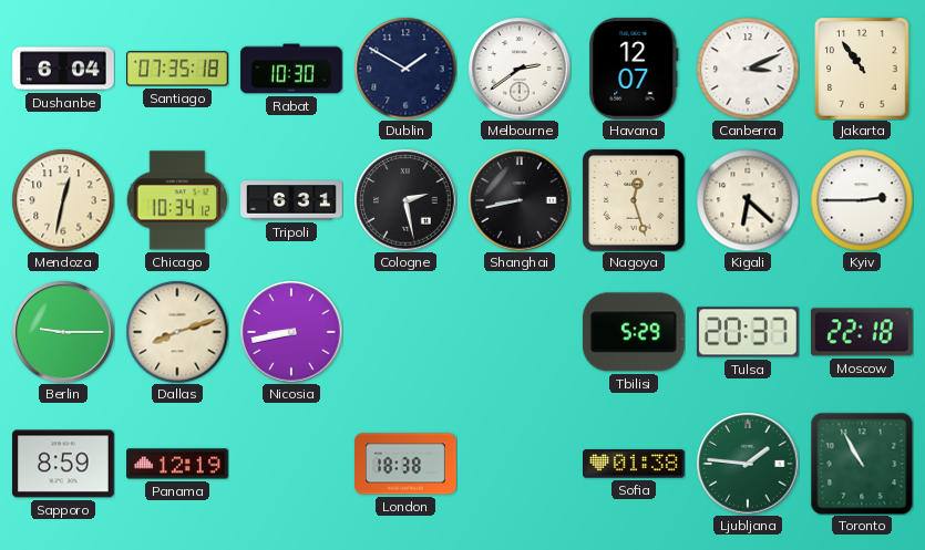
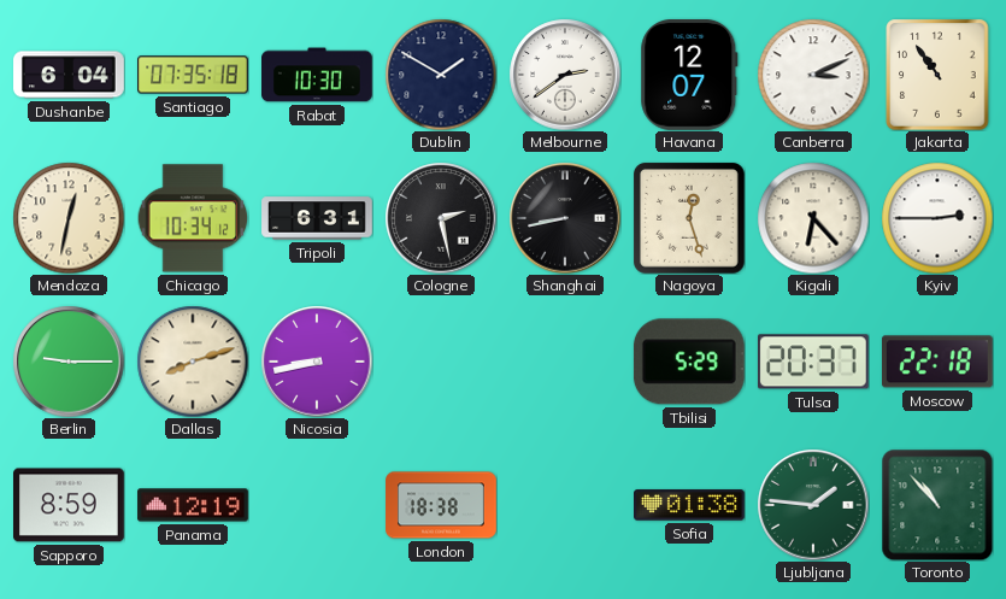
Kigali: 6:22 -> 6:23 (813, 218)
Toronto: 10:55 -> 10:53 (937, 505)
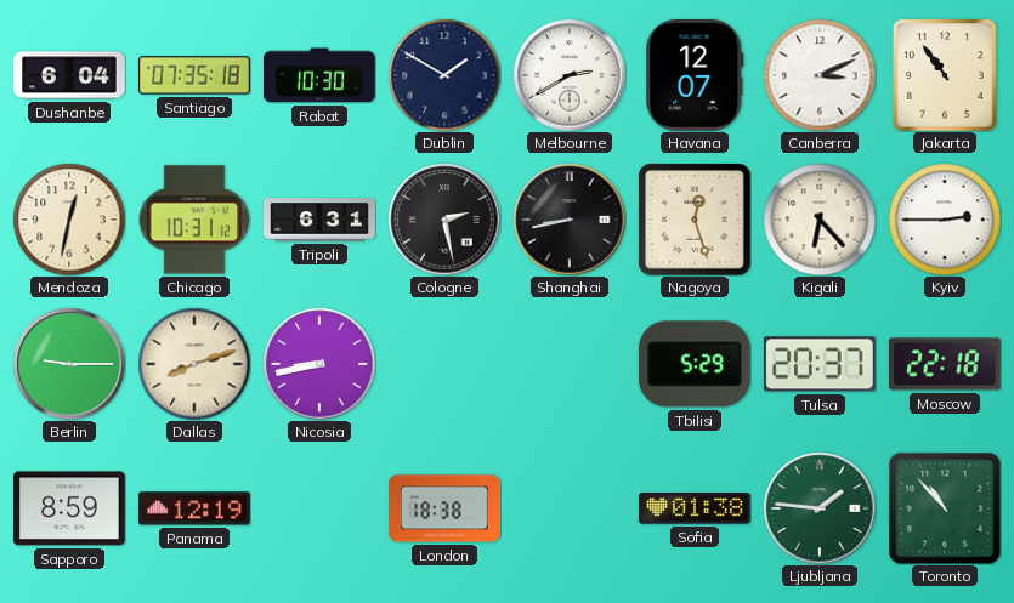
Melbourne: 2:39 -> 2:40 (570, 75)
Chicago: 10:34 -> 10:31 (194, 220)
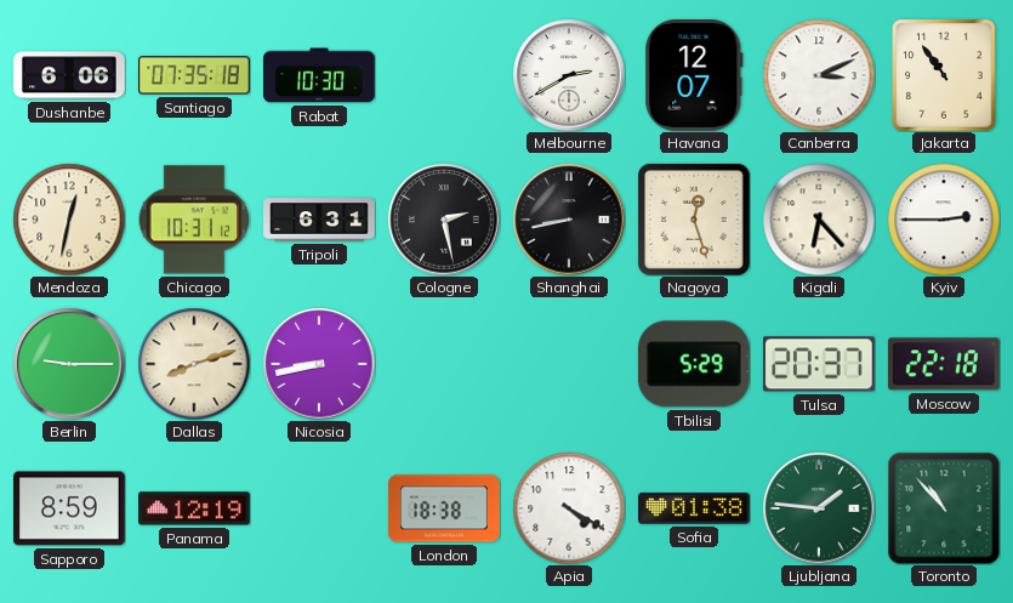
Dushanbe: 6:04 -> 6:06 (69, 75)
Dublin: 1:50 -> none (444, 75)
Apia: none -> 4:20 (569, 508)
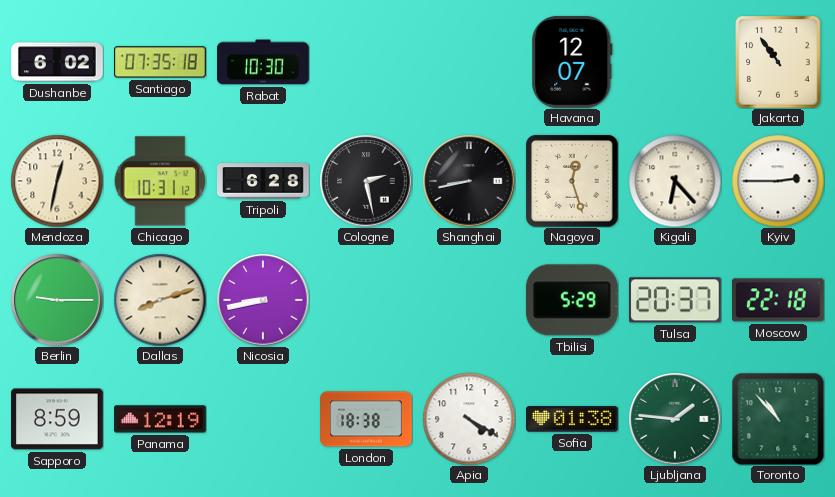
Dushanbe: 6:06 -> 6:02 (57, 62)
Melbourne: 2:40 -> none (569, 75)
Canberra: 3:11 -> none (819, 75)
Tripoli: 6:31 -> 6:28 (263, 181)
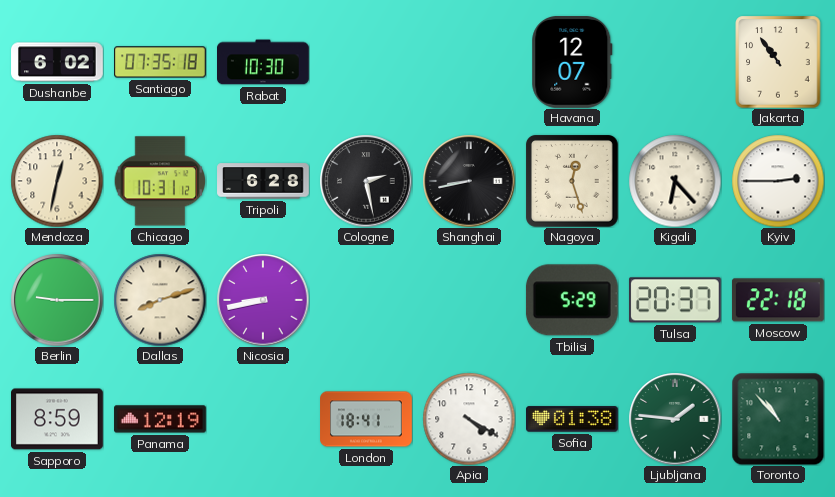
London: 18:38 -> 18:41 (366, 419)
